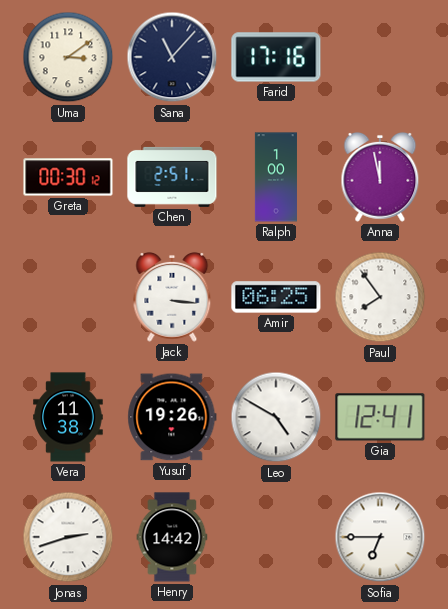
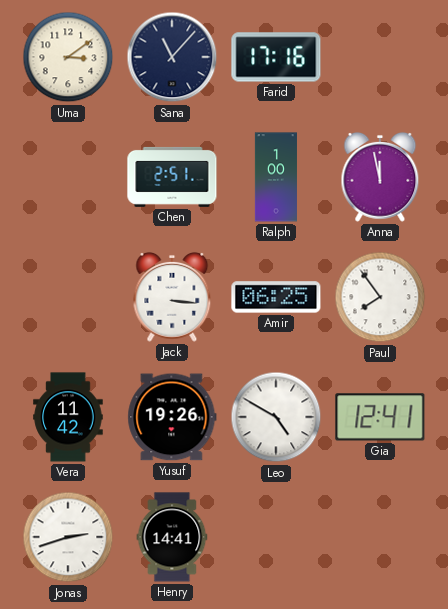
Greta: 00:30 -> none (68, 177)
Vera: 11:38 -> 11:42 (68, 417)
Henry: 14:42 -> 14:41 (172, 537)
Sofia: 6:45 -> none (380, 537)
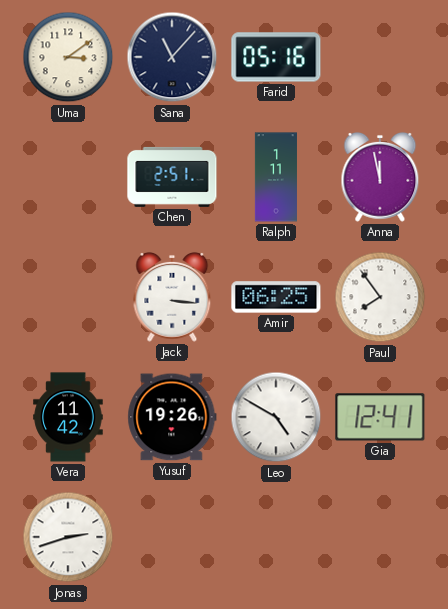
Farid: 17:16 -> 05:16 (276, 57)
Ralph: 1:00 -> 1:11 (276, 177)
Henry: 14:41 -> none (172, 537)
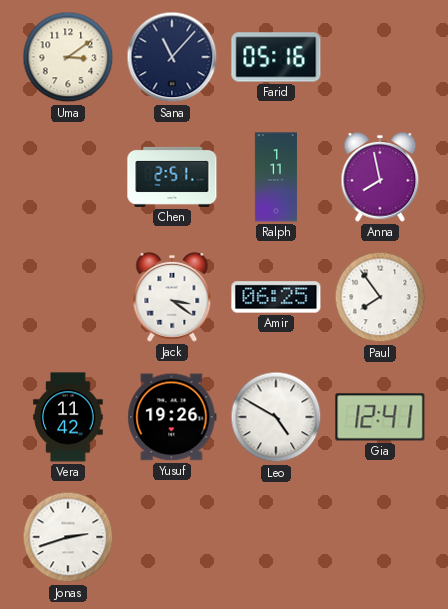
Anna: 11:58 -> 7:58 (380, 177)
Jack: 3:16 -> 3:21 (172, 297)
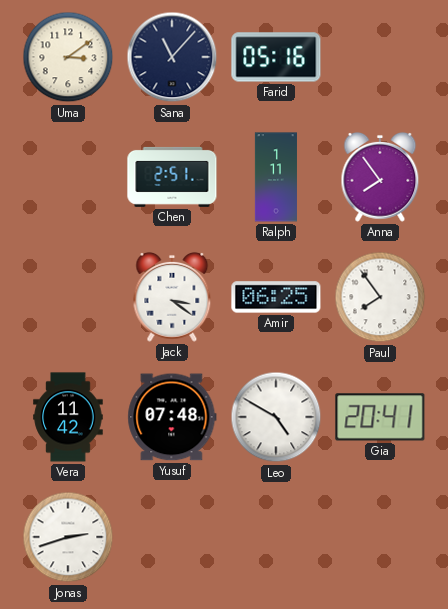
Anna: 7:58 -> 7:54 (380, 177)
Yusuf: 19:26 -> 07:48 (172, 417)
Gia: 12:41 -> 20:41 (380, 417)
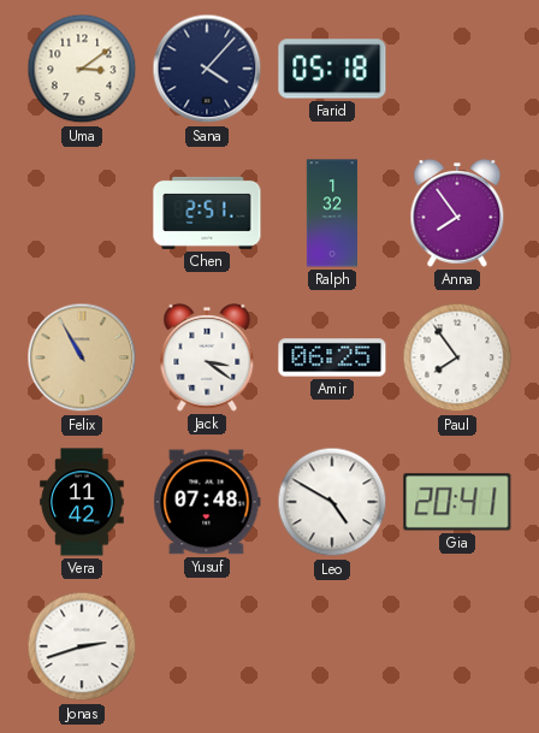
Sana: 11:07 -> 4:07 (207, 69)
Farid: 05:16 -> 05:18 (332, 69)
Ralph: 1:11 -> 1:32 (332, 213)
Felix: none -> 10:55 (82, 357)
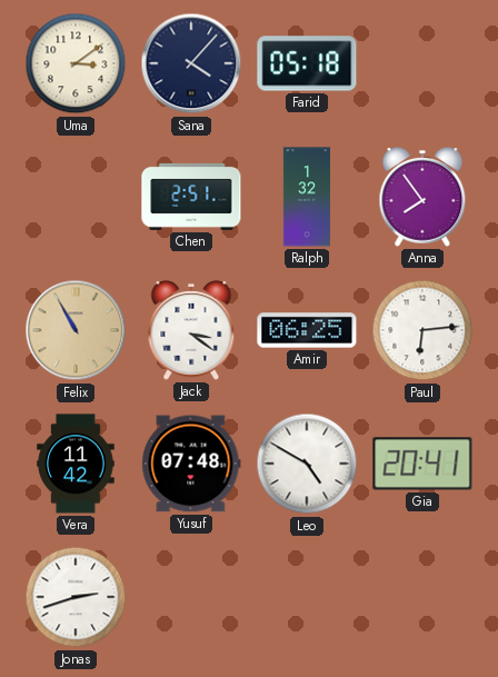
Paul: 7:54 -> 6:14 (422, 330)
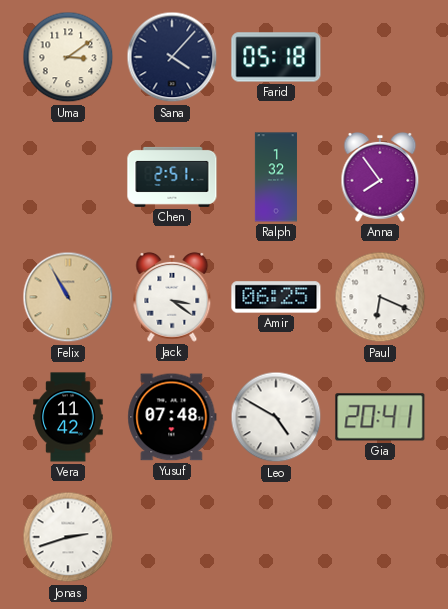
Paul: 6:14 -> 6:19 (380, 297)
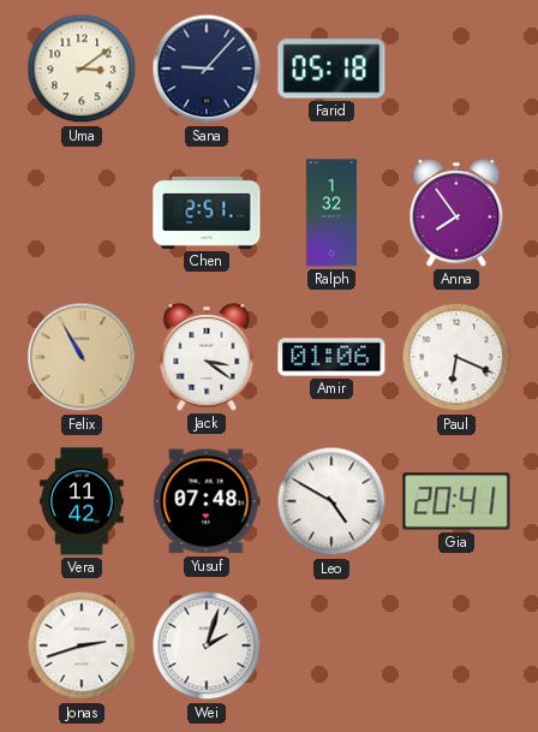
Sana: 4:07 -> 9:07 (207, 69)
Amir: 06:25 -> 01:06 (331, 357)
Wei: none -> 2:03 (207, 645)
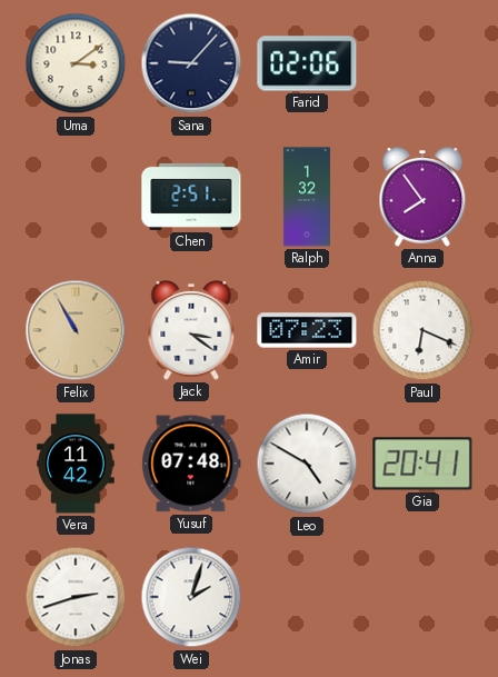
Farid: 05:18 -> 02:06 (307, 63)
Amir: 01:06 -> 07:23 (307, 330)
